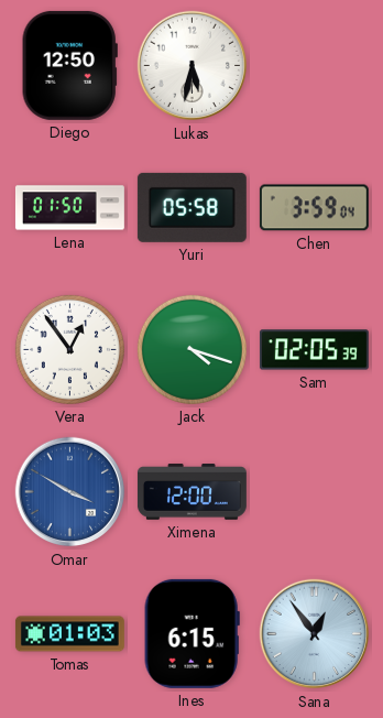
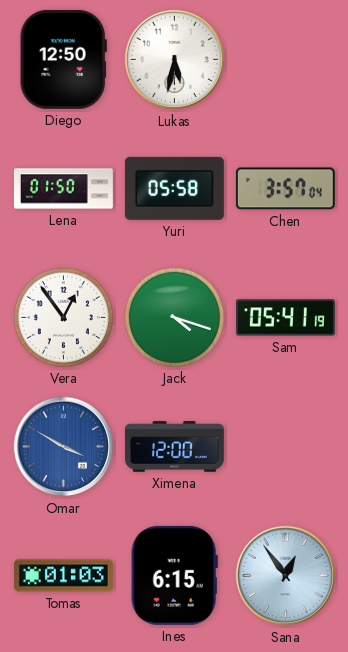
Chen: 3:59 -> 3:57 (285, 189)
Sam: 02:05 -> 05:41 (285, 318)
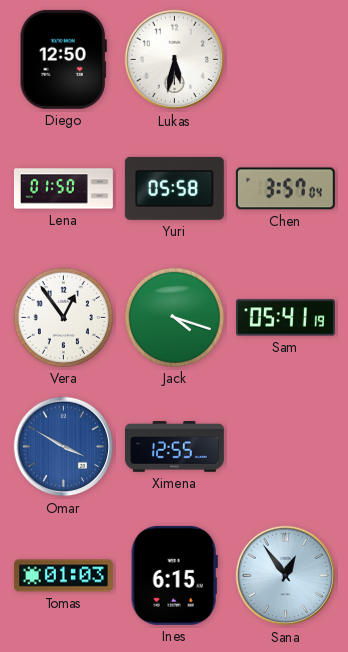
Ximena: 12:00 -> 12:55 (174, 447)
